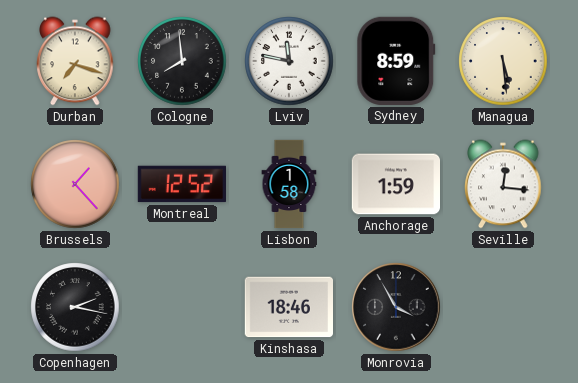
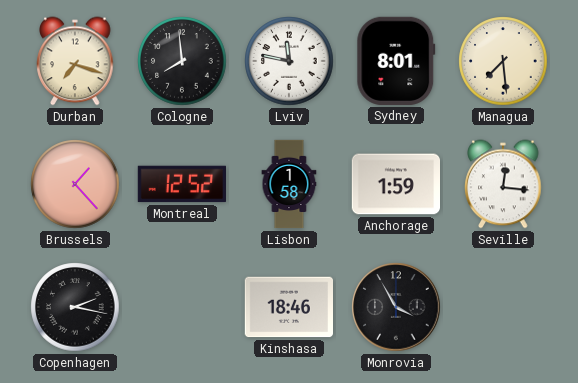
Sydney: 8:59 -> 8:01 (396, 61)
Managua: 5:29 -> 7:29 (503, 61)
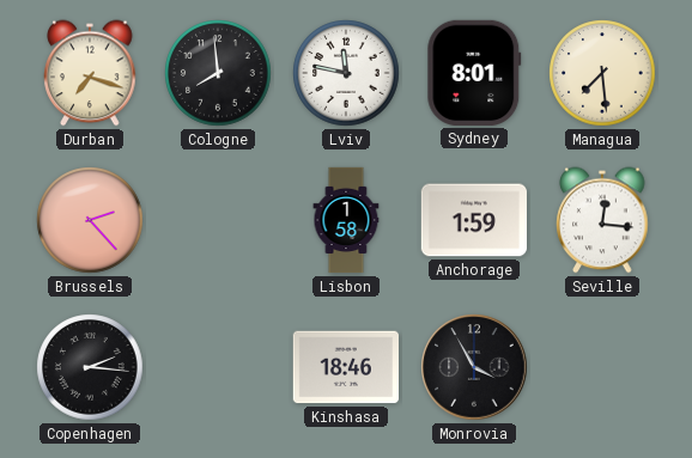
Brussels: 1:23 -> 2:23 (90, 220)
Montreal: 12:52 -> none (181, 184)
Copenhagen: 2:17 -> 2:16 (90, 367)
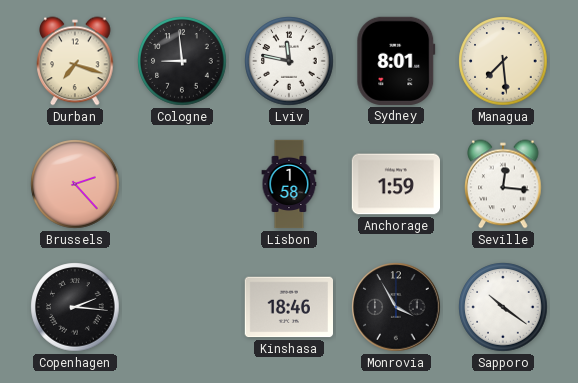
Cologne: 7:59 -> 8:59 (182, 61)
Sapporo: none -> 10:21 (503, 307)
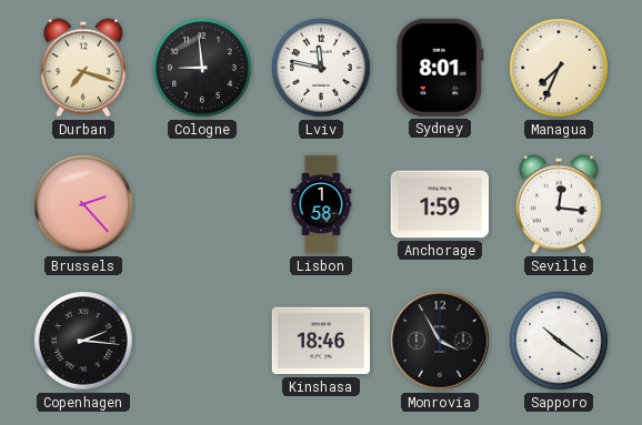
Managua: 7:29 -> 7:34 (559, 68)
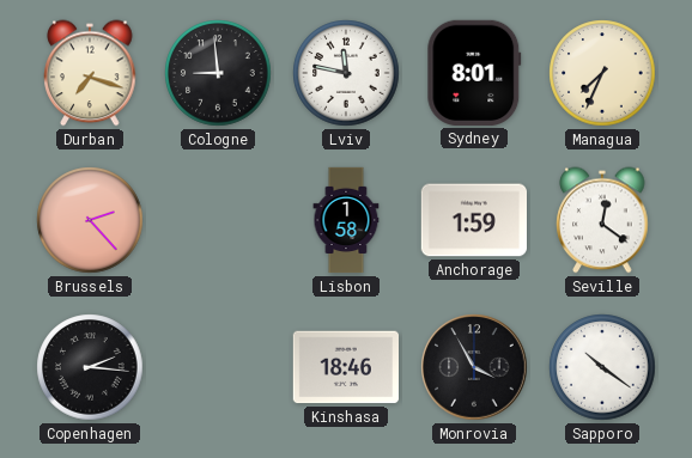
Seville: 12:16 -> 12:21 (602, 220)
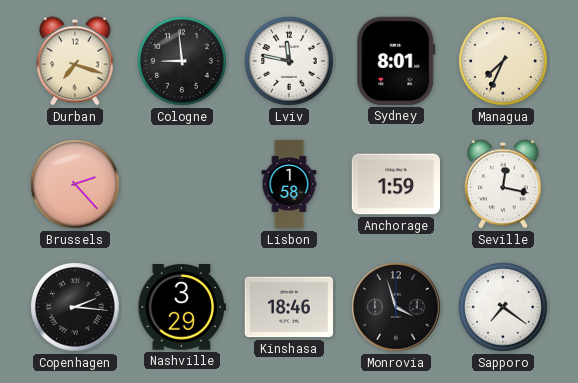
Seville: 12:21 -> 12:17 (503, 184)
Nashville: none -> 3:29 (181, 307)
Monrovia: 3:55 -> 3:57 (396, 307)
Sapporo: 10:21 -> 7:21 (503, 307)
